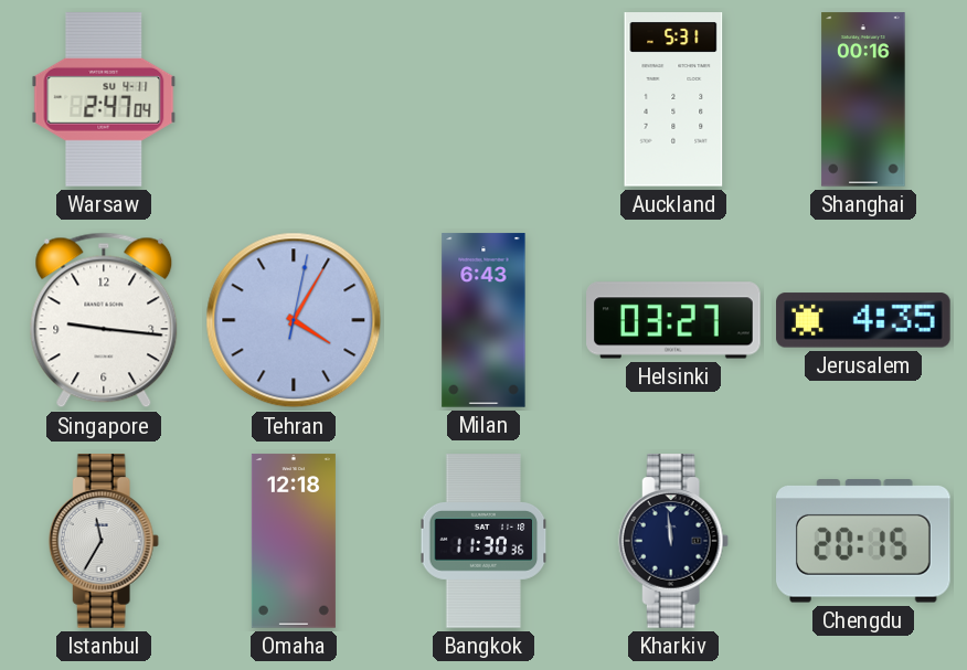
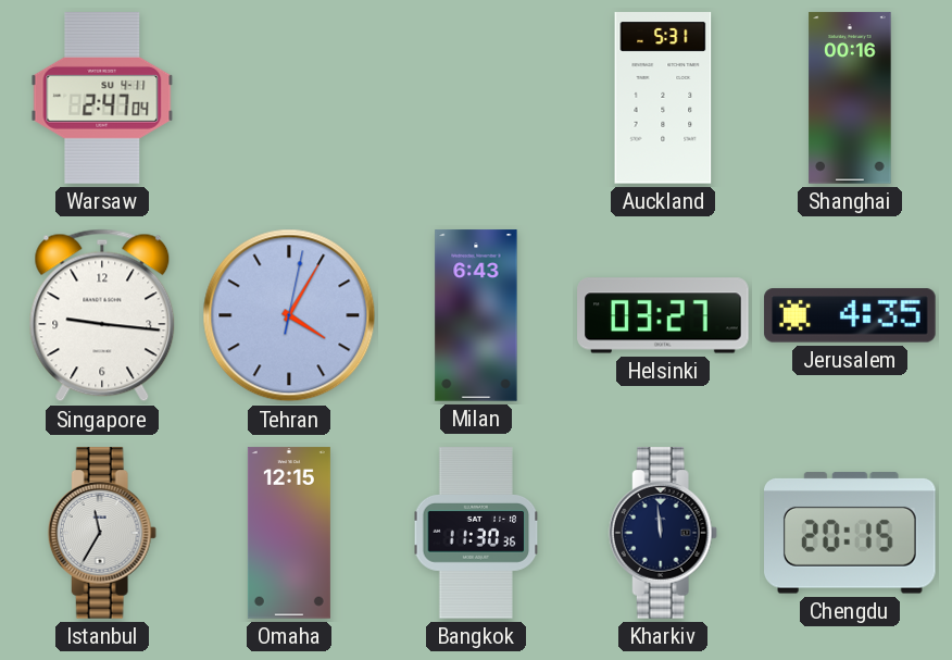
Omaha: 12:18 -> 12:15 (289, 533)
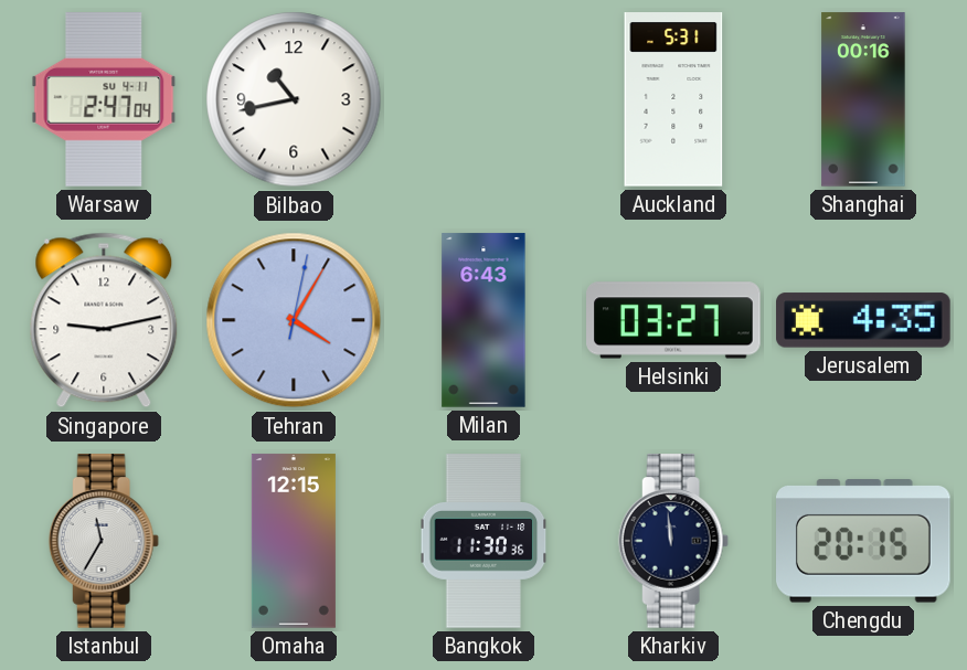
Bilbao: none -> 10:43 (294, 99)
Singapore: 9:16 -> 9:13 (104, 320)
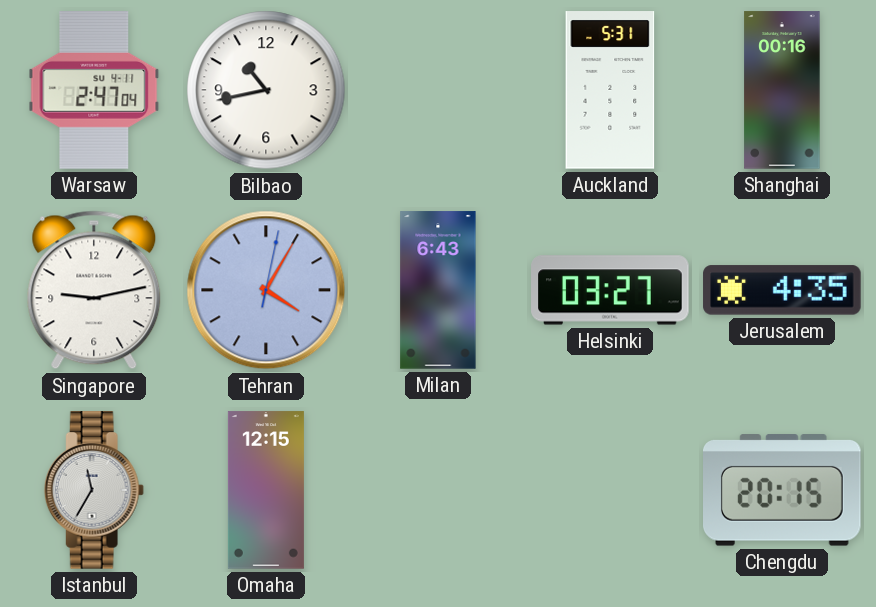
Bangkok: 11:30 -> none (483, 541)
Kharkiv: 11:59 -> none (673, 541)
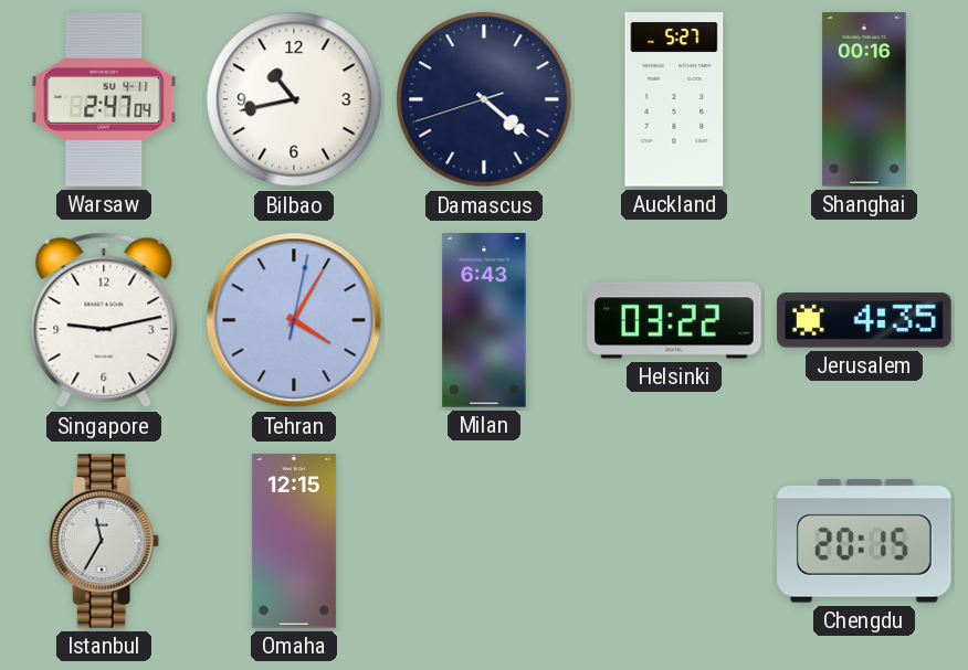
Damascus: none -> 4:21 (484, 99)
Auckland: 5:31 -> 5:27 (674, 99)
Helsinki: 03:27 -> 03:22 (674, 320)
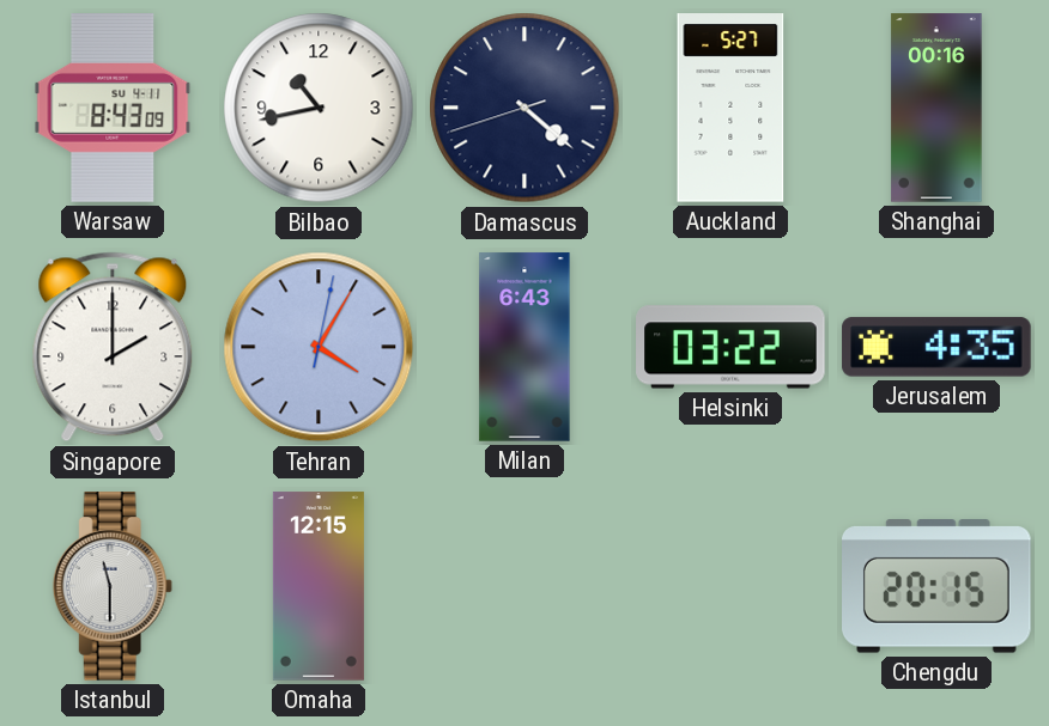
Warsaw: 2:47 -> 8:43 (113, 108)
Singapore: 9:13 -> 2:00 (113, 347)
Istanbul: 11:35 -> 11:30 (113, 586)
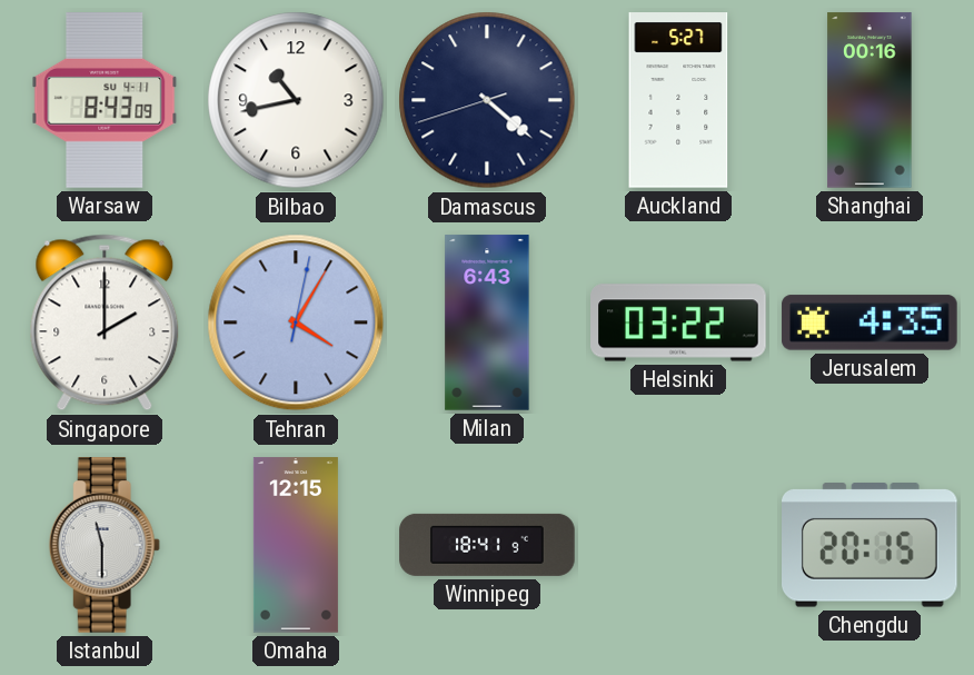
Winnipeg: none -> 18:41 (487, 545)
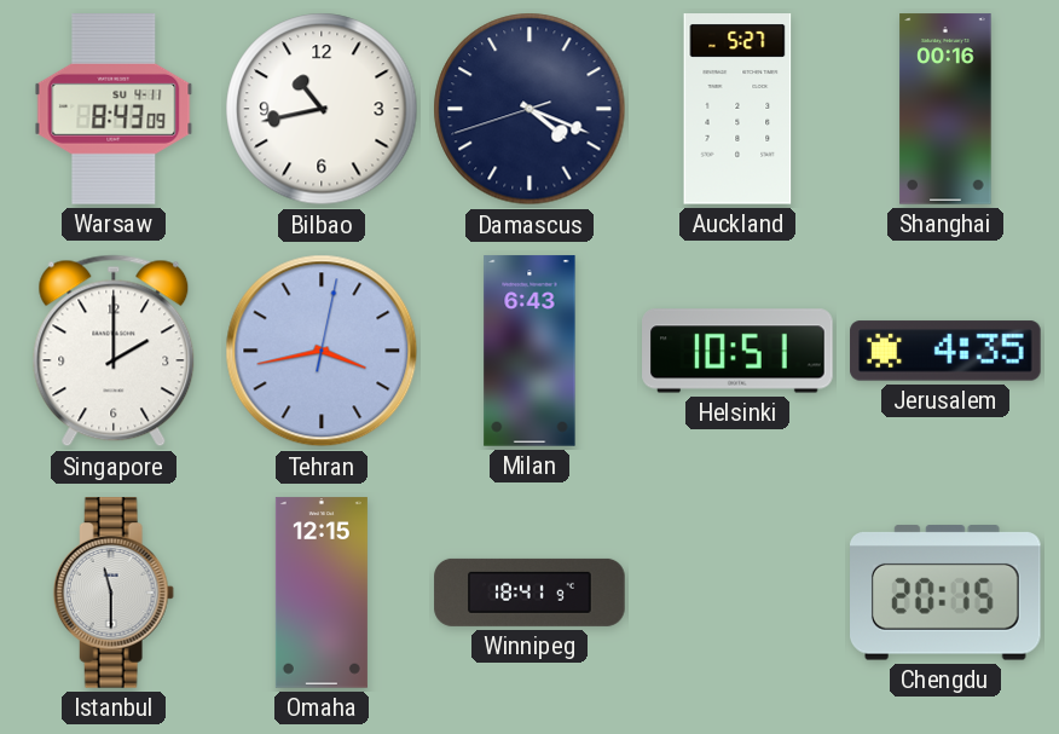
Damascus: 4:21 -> 4:18 (529, 109)
Tehran: 4:05 -> 3:43 (322, 351)
Helsinki: 03:22 -> 10:51 (737, 351)
